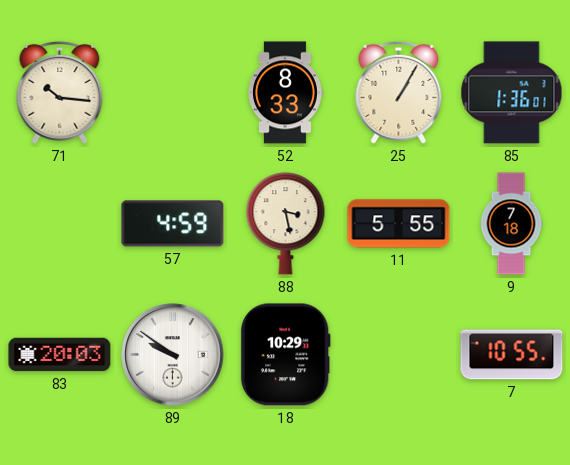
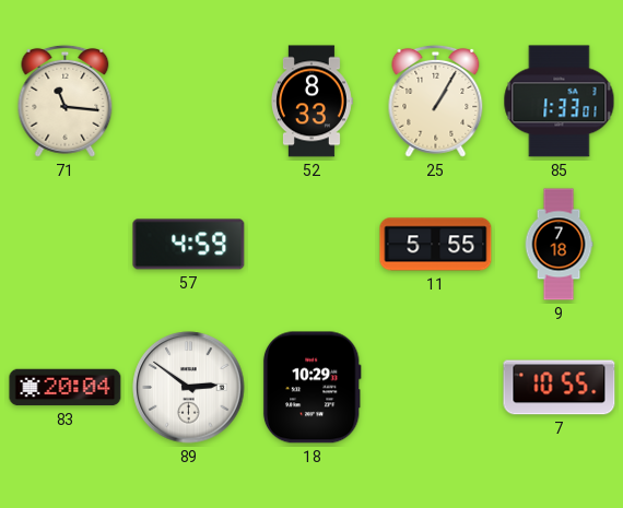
71: 10:16 -> 11:16 (66, 101)
85: 1:36 -> 1:33 (560, 102)
88: 3:28 -> none (286, 224)
83: 20:03 -> 20:04 (66, 388)
89: 9:51 -> 2:51 (189, 388)
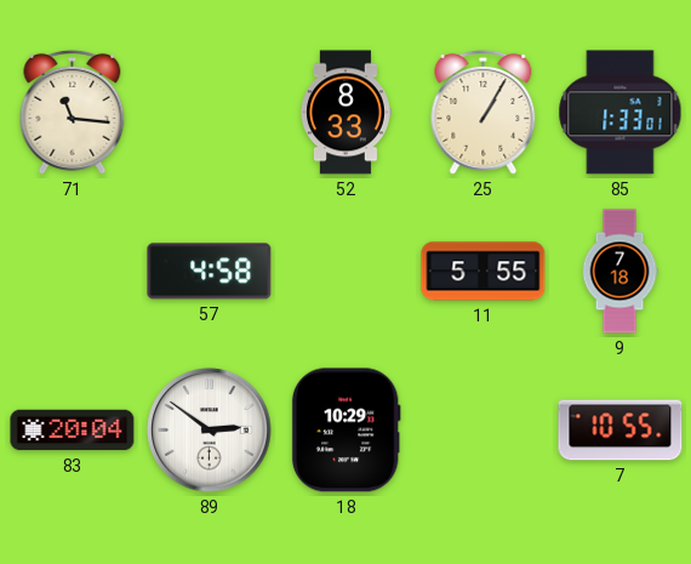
57: 4:59 -> 4:58 (210, 272)
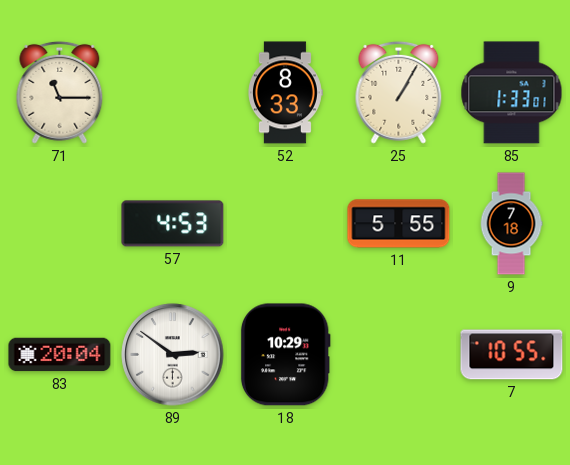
71: 11:16 -> 11:15 (60, 92)
57: 4:58 -> 4:53 (173, 224)
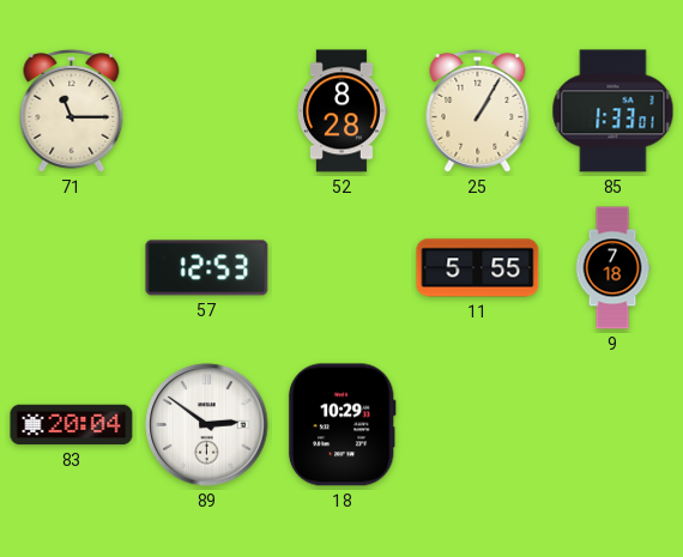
52: 8:33 -> 8:28 (343, 111)
57: 4:53 -> 12:53 (207, 268)
7: 10:55 -> none (512, 355)
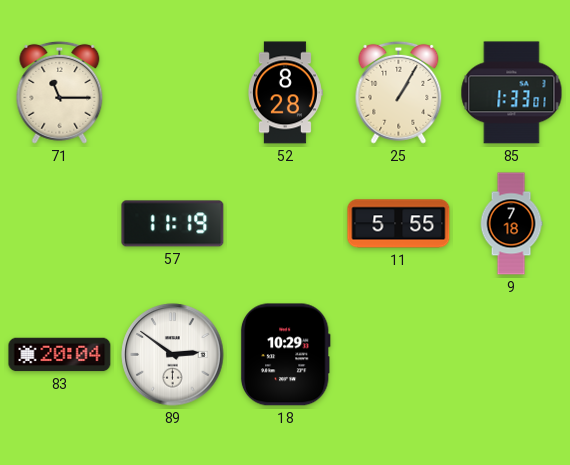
57: 12:53 -> 11:19 (173, 224)
